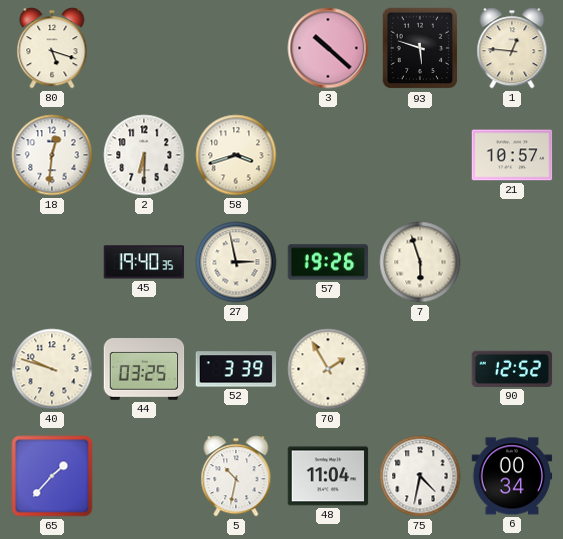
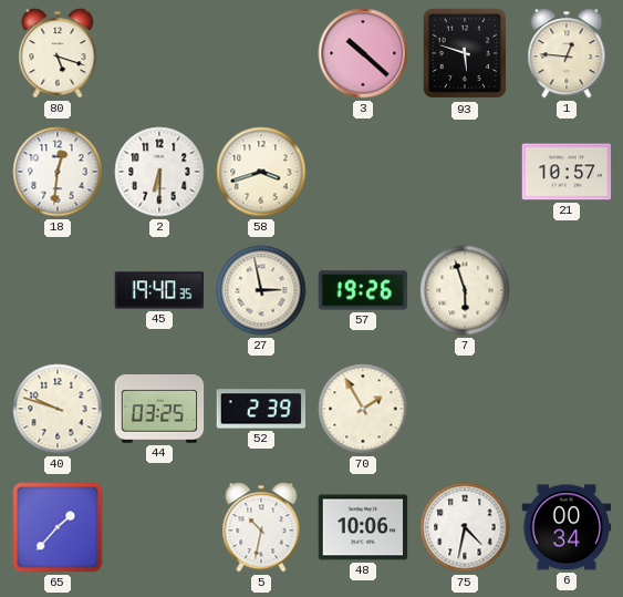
52: 3:39 -> 2:39 (261, 409)
90: 12:52 -> none (512, 369)
48: 11:04 -> 10:06 (363, 527)
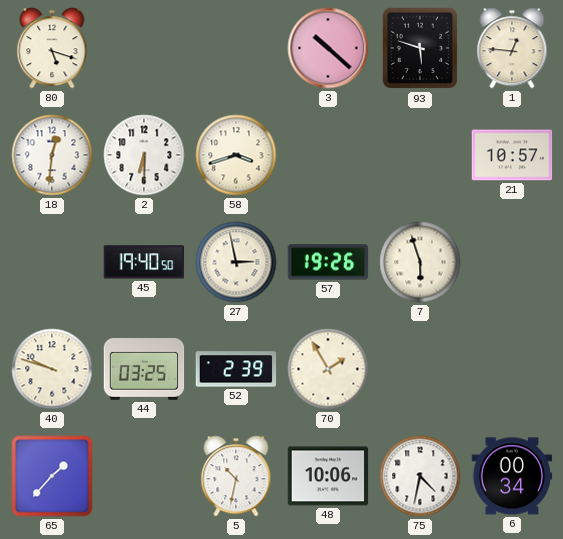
45: 19:40:35 -> 19:40:50 (144, 262)
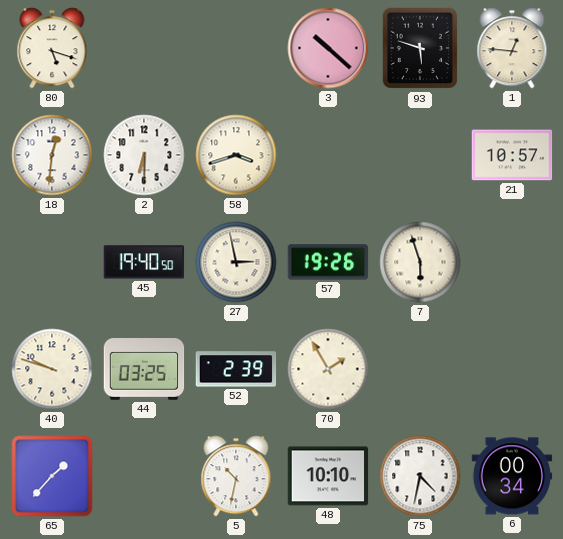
48: 10:06 -> 10:10 (328, 476)
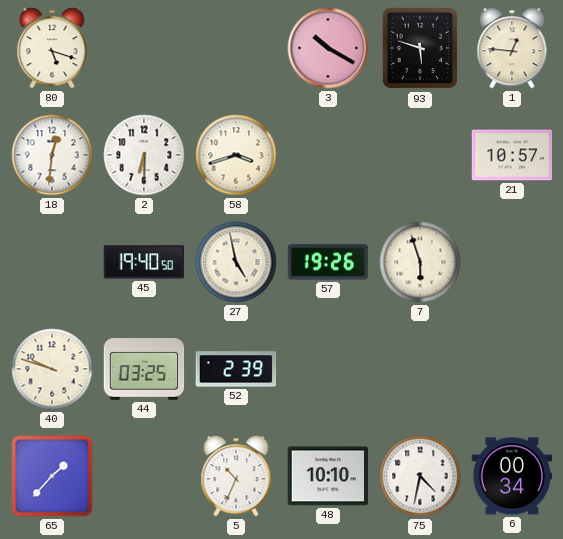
3: 10:22 -> 10:20 (328, 48)
27: 2:58 -> 4:58 (236, 262)
70: 1:55 -> none (328, 369)
5: 10:32 -> 10:34 (236, 476)
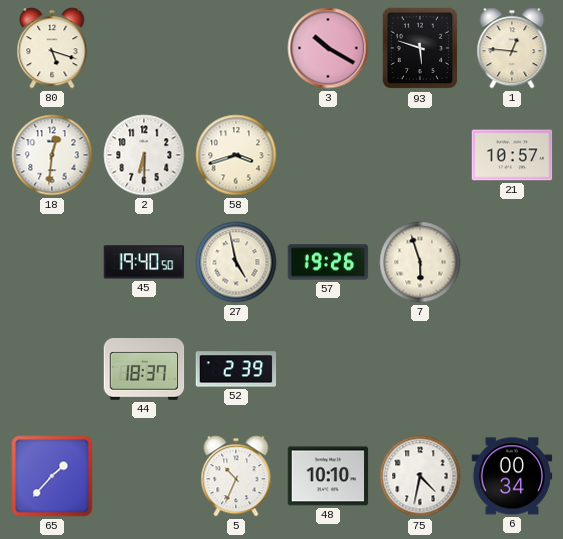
40: 9:48 -> none (52, 369)
44: 03:25 -> 18:37 (144, 369)
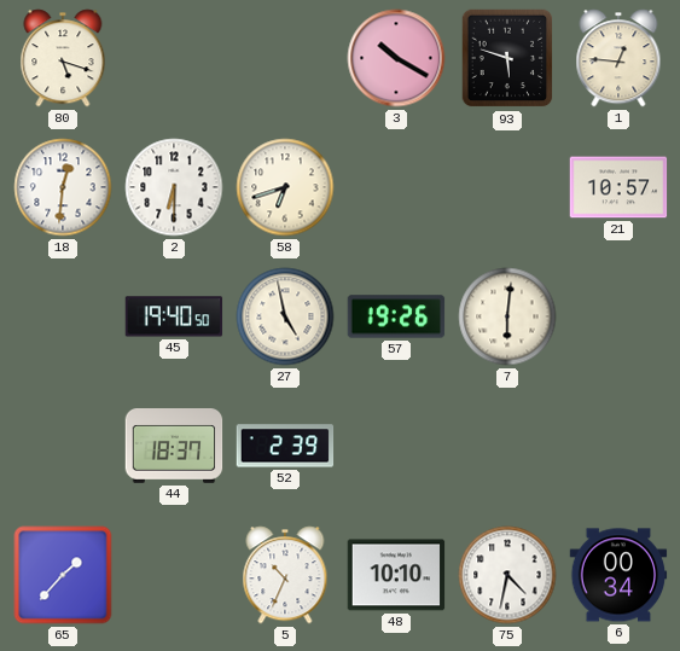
58: 3:42 -> 6:42 (285, 187)
7: 5:57 -> 6:01 (507, 316)
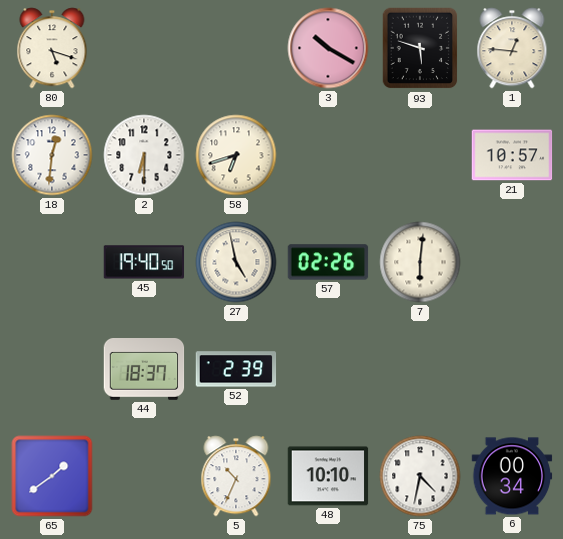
57: 19:26 -> 02:26 (328, 262)
65: 1:37 -> 1:39 (52, 476)
